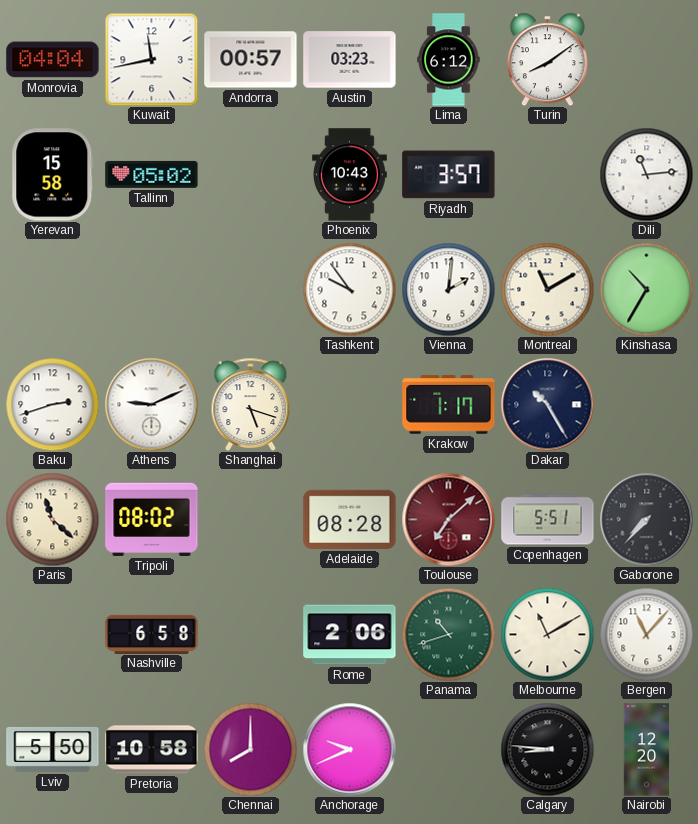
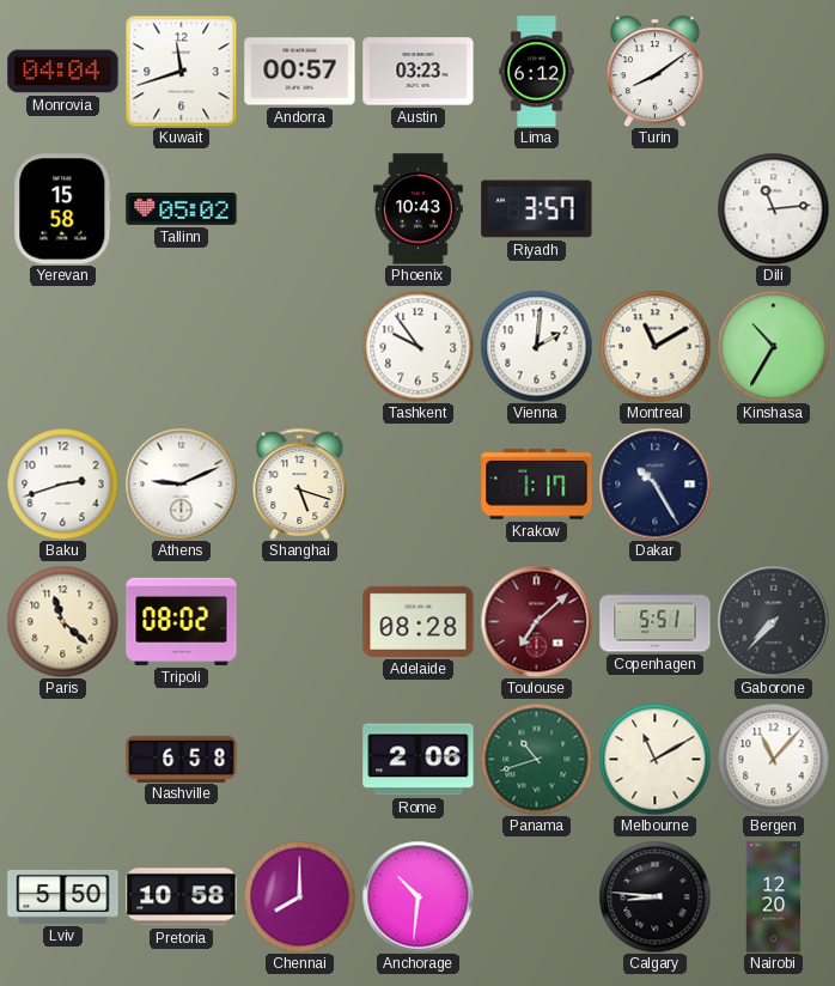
Kuwait: 11:43 -> 11:42 (181, 71)
Anchorage: 9:41 -> 10:31 (417, 896)
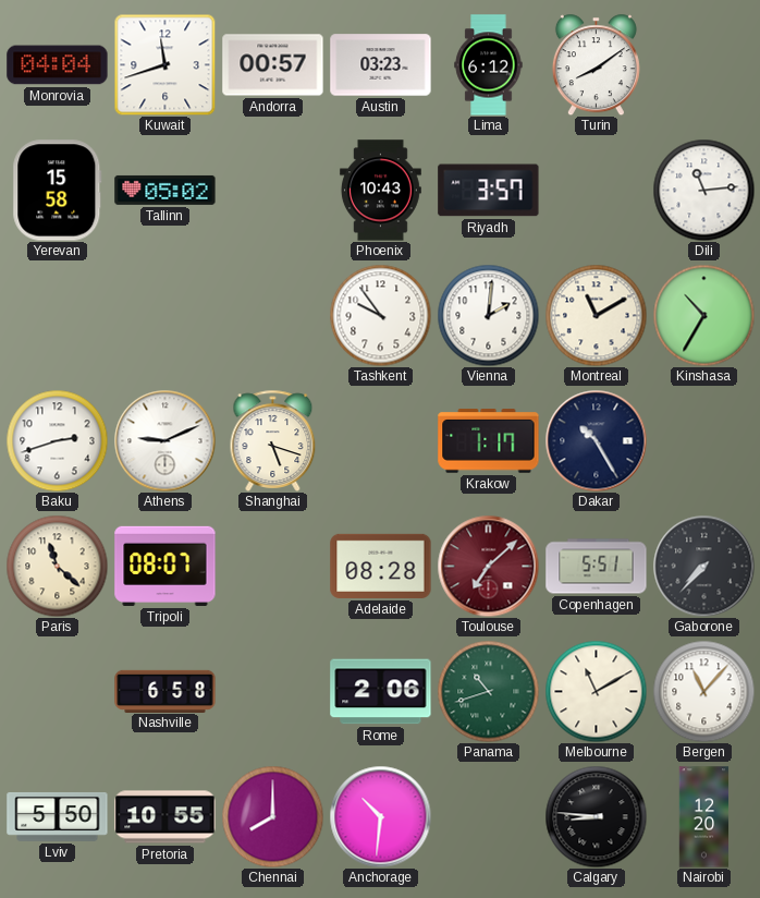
Tripoli: 08:02 -> 08:07 (166, 566)
Pretoria: 10:58 -> 10:55 (166, 817)
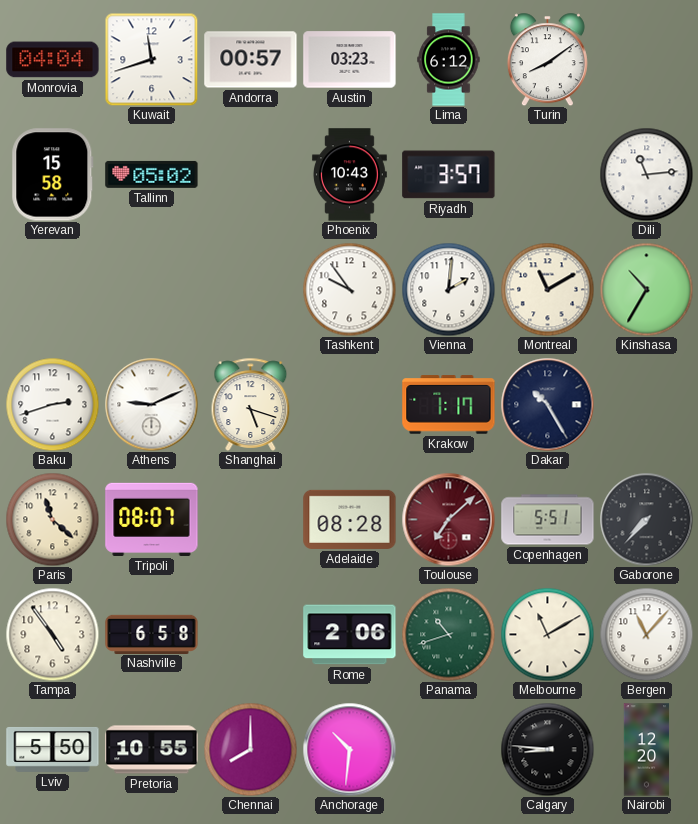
Tampa: none -> 4:54 (52, 634)
